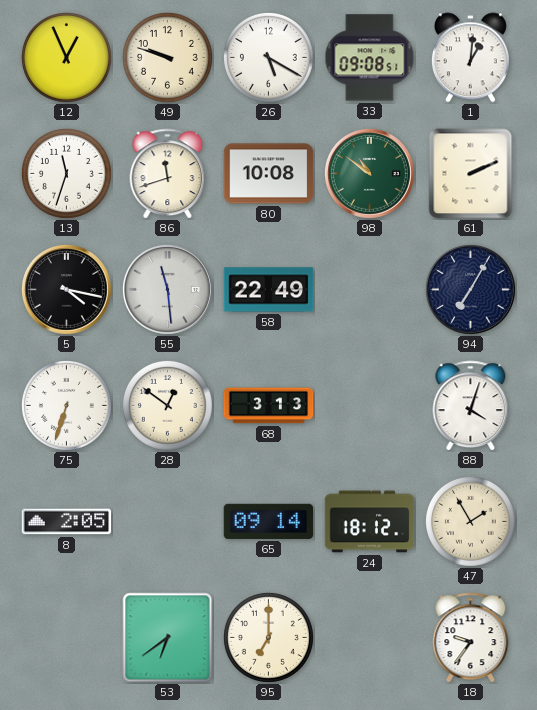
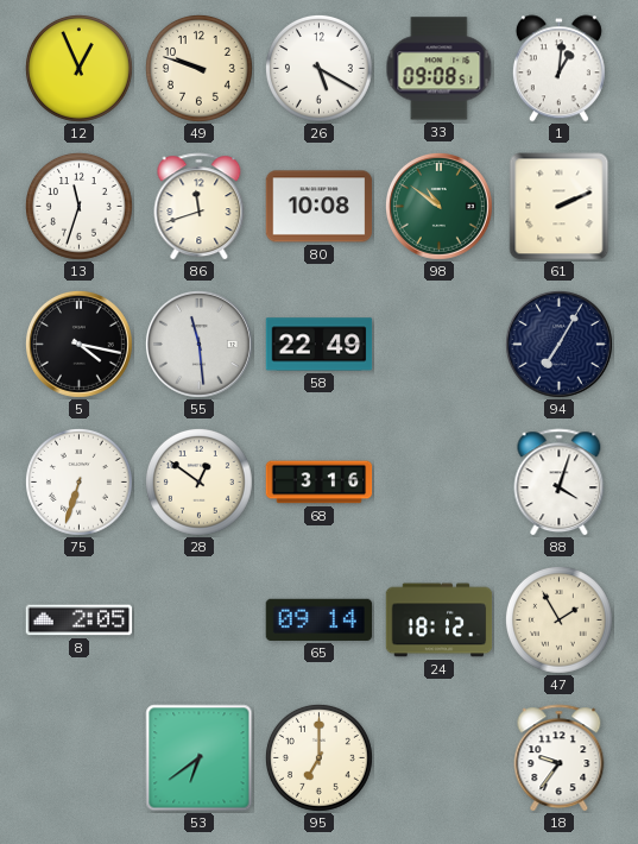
68: 3:13 -> 3:16 (320, 483)
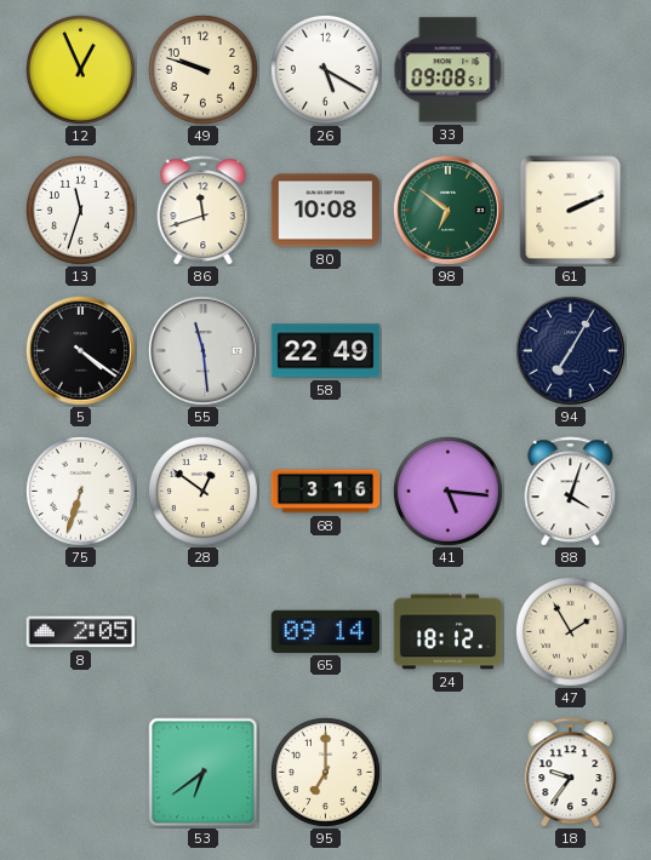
1: 1:01 -> none (558, 69)
98: 10:51 -> 6:51 (447, 210)
5: 4:17 -> 4:21 (80, 350)
41: none -> 5:16 (447, 491)
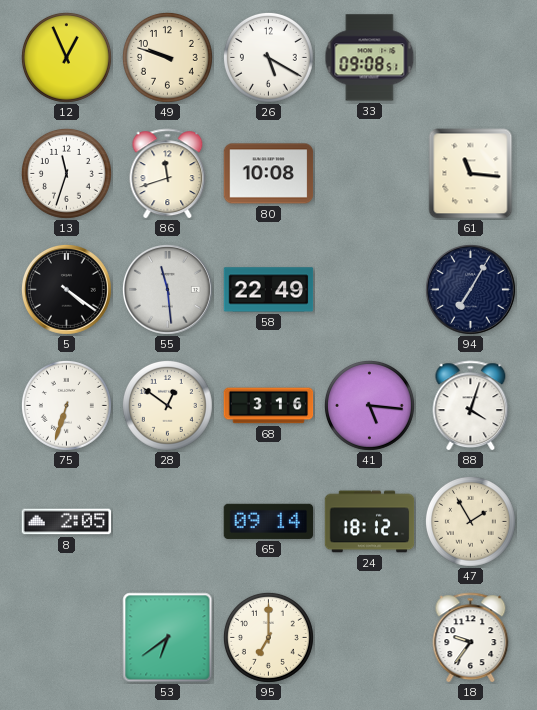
98: 6:51 -> none (447, 210)
61: 2:11 -> 11:16 (471, 174)
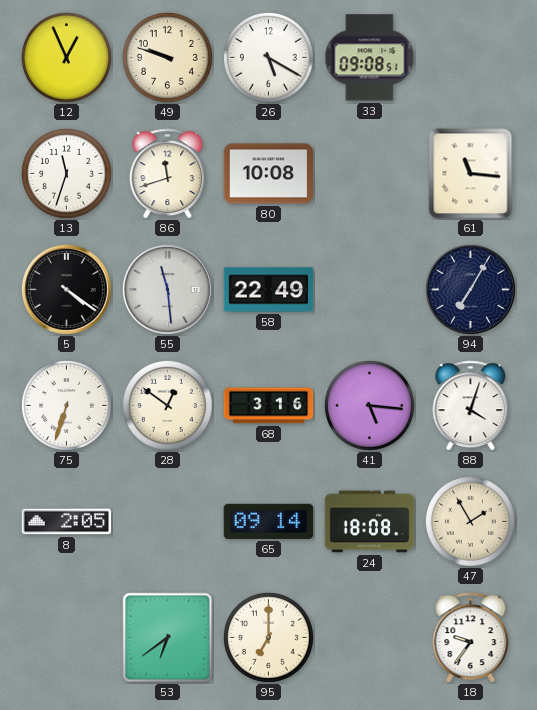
24: 18:12 -> 18:08 (370, 522)
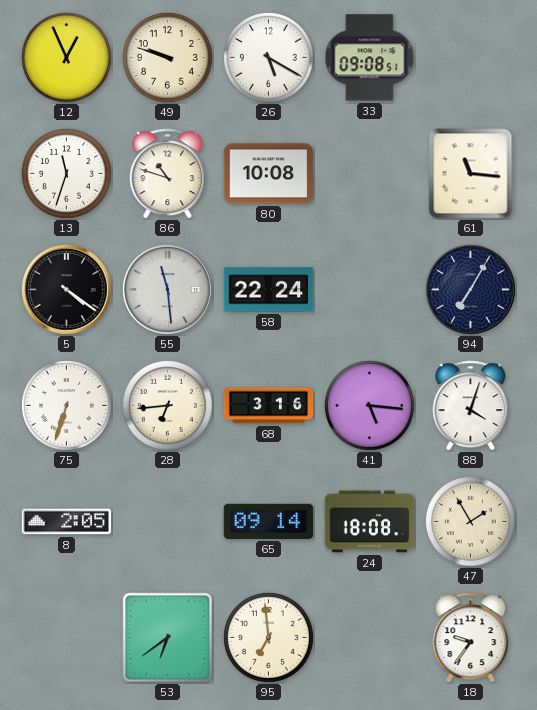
86: 11:42 -> 10:48 (168, 174)
58: 22:49 -> 22:24 (269, 290)
28: 12:51 -> 6:44 (167, 405)
95: 7:00 -> 6:59 (268, 637)
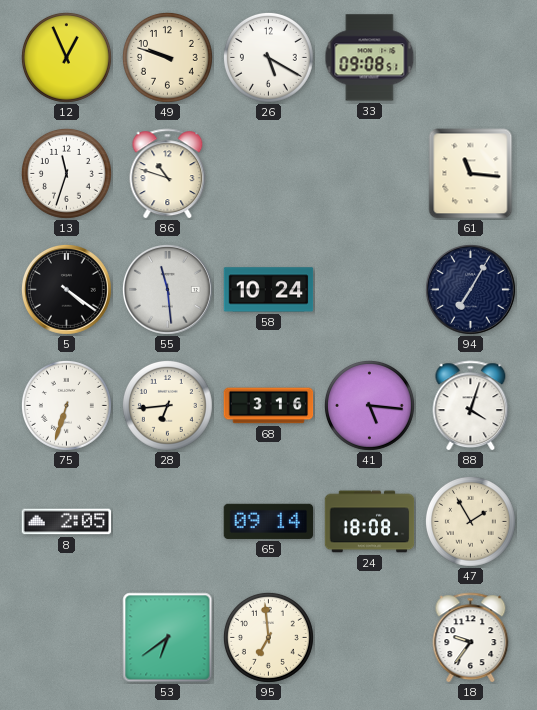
80: 10:08 -> none (269, 174)
58: 22:24 -> 10:24 (269, 290)
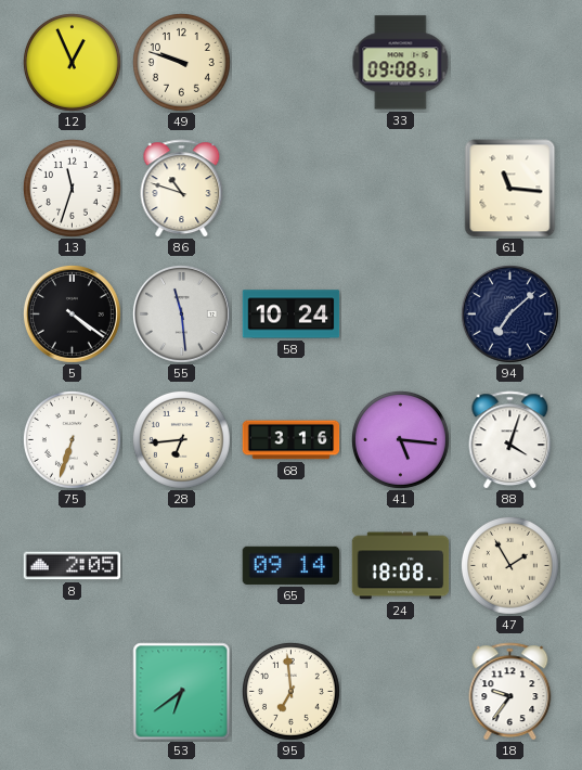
26: 5:20 -> none (268, 57)
94: 7:05 -> 7:08 (509, 313)
